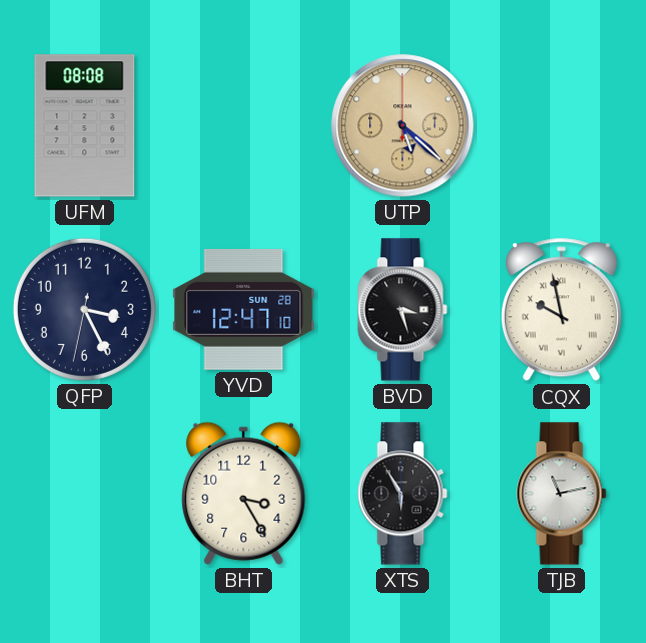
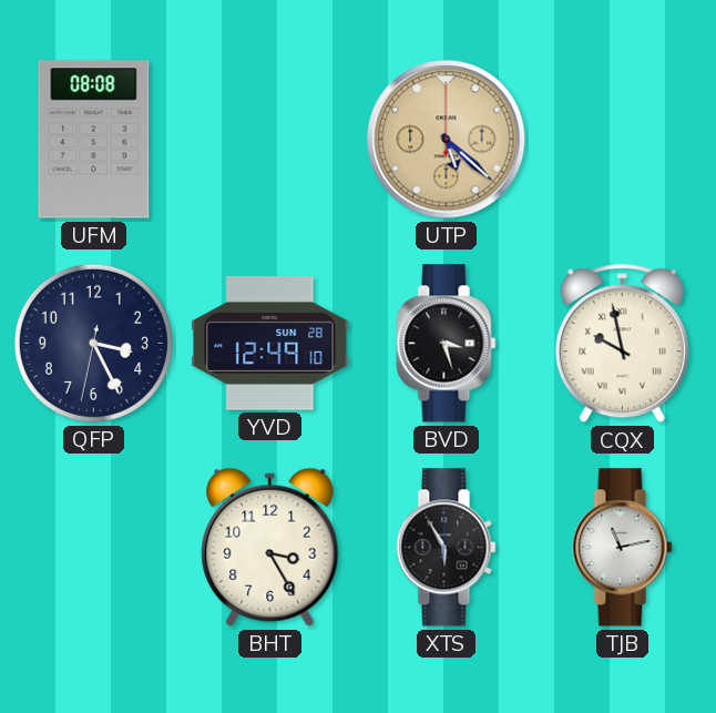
YVD: 12:47 -> 12:49 (270, 343)
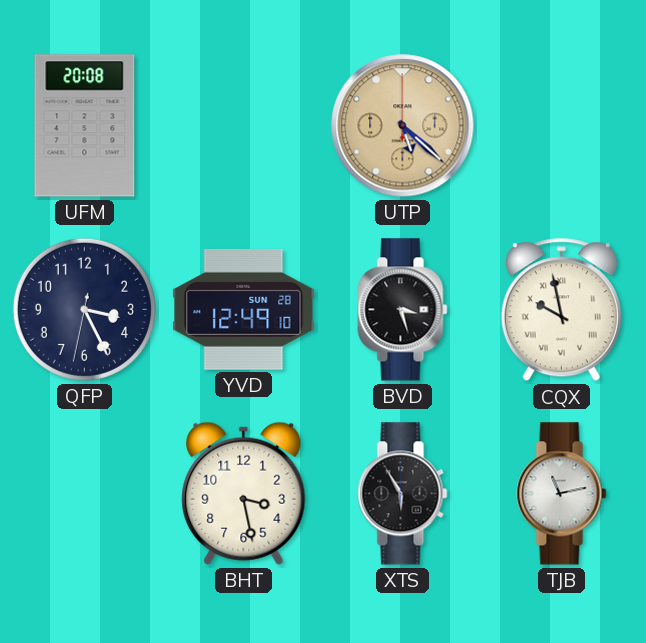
UFM: 08:08 -> 20:08 (85, 126)
BHT: 3:25 -> 3:28 (244, 493)
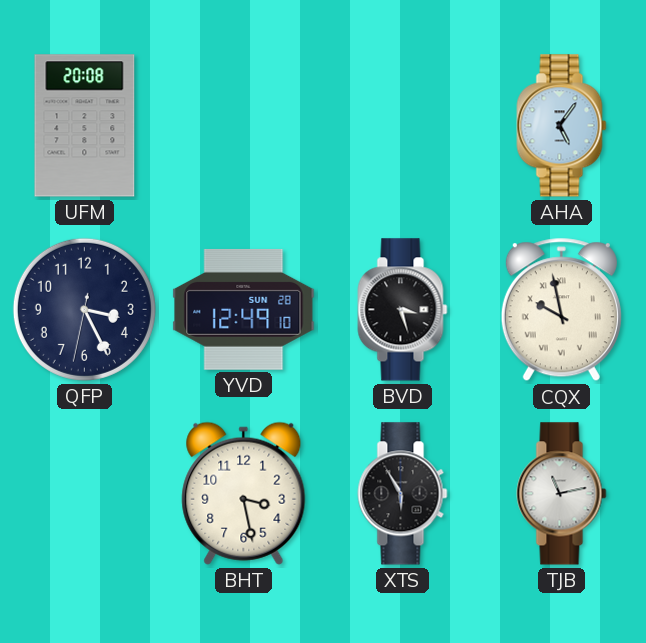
UTP: 5:22 -> none (403, 126)
AHA: none -> 5:06 (562, 126)
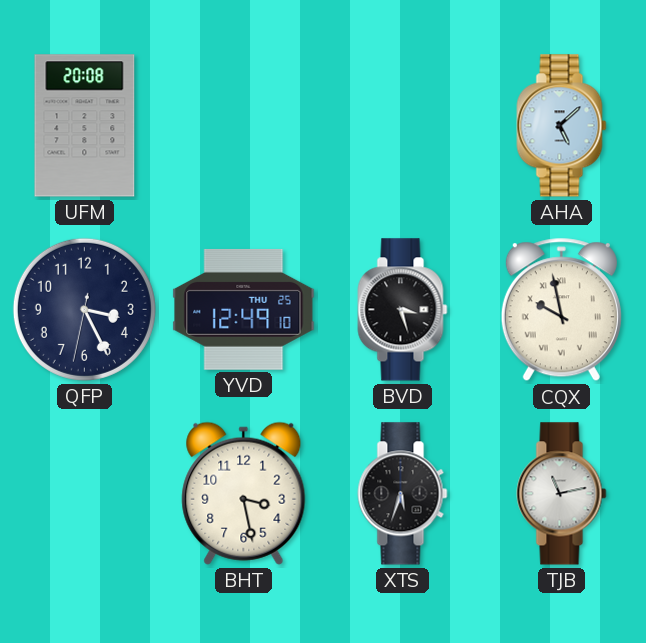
AHA: 5:06 -> 5:08 (562, 126)
YVD date: SUN 28 -> THU 25 (244, 309)
XTS: 5:55 -> 5:33 (403, 494)
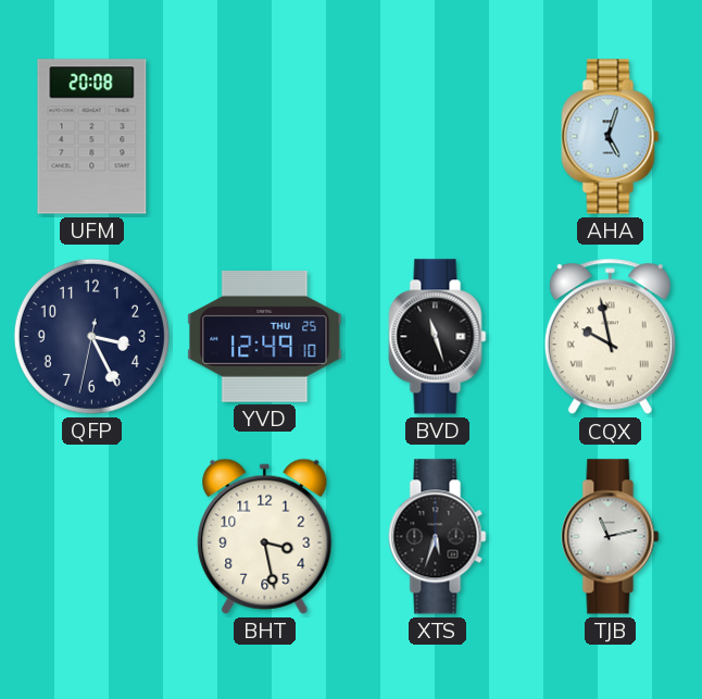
AHA: 5:08 -> 5:03 (611, 137)
BVD: 3:27 -> 11:27 (438, 337)
